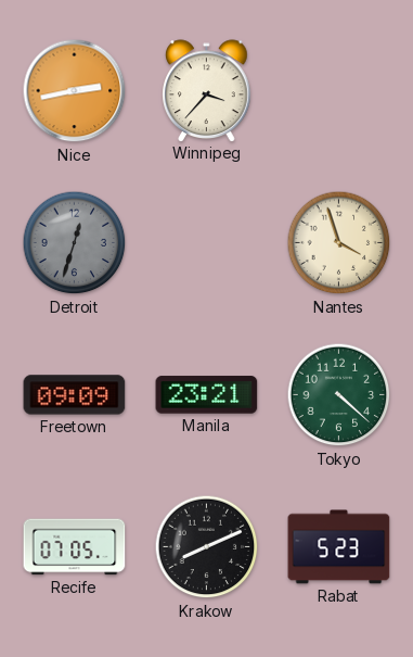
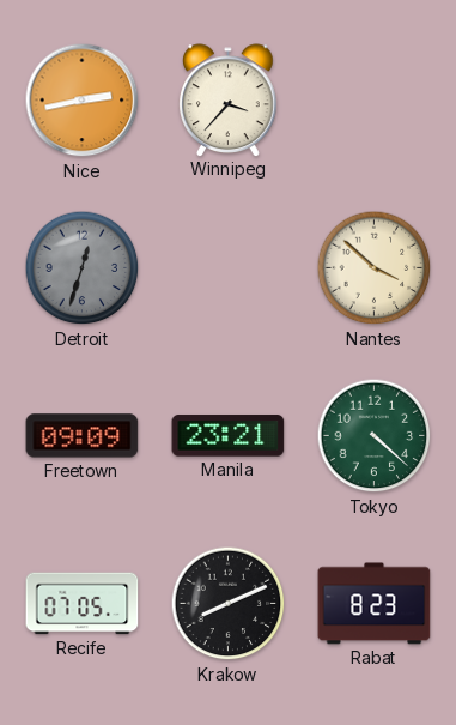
Nantes: 3:57 -> 3:52 (375, 268)
Rabat: 5:23 -> 8:23 (375, 604)
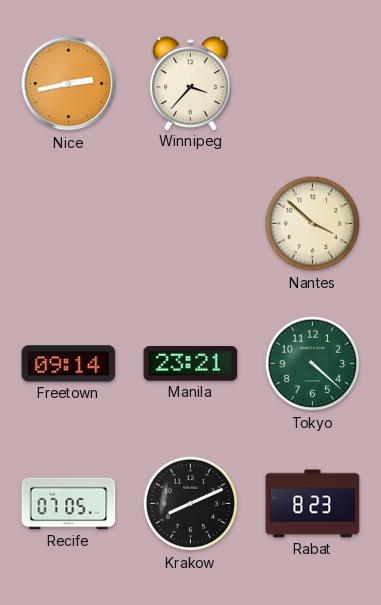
Detroit: 12:33 -> none (83, 268)
Freetown: 09:09 -> 09:14 (69, 364)
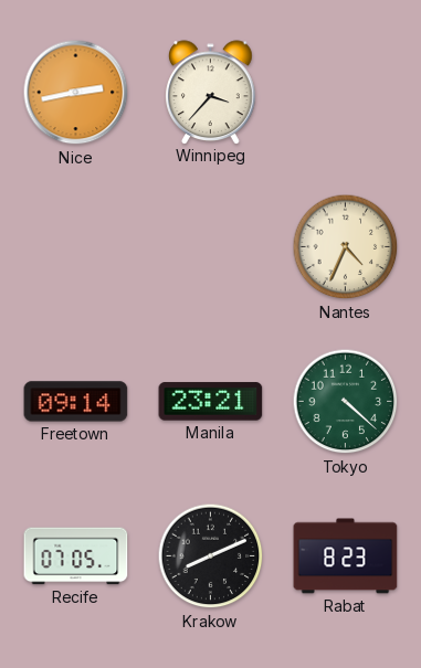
Nantes: 3:52 -> 4:34 (346, 247)
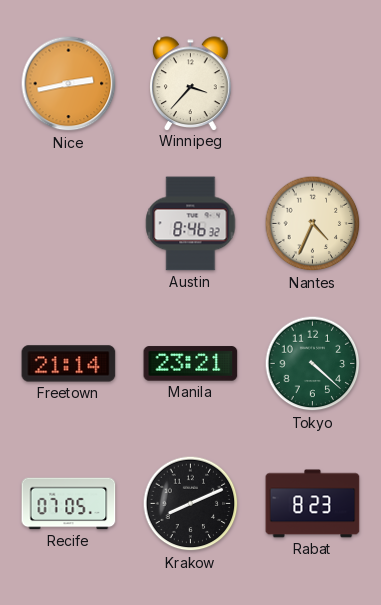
Austin: none -> 8:46 (191, 224)
Freetown: 09:14 -> 21:14 (69, 364)
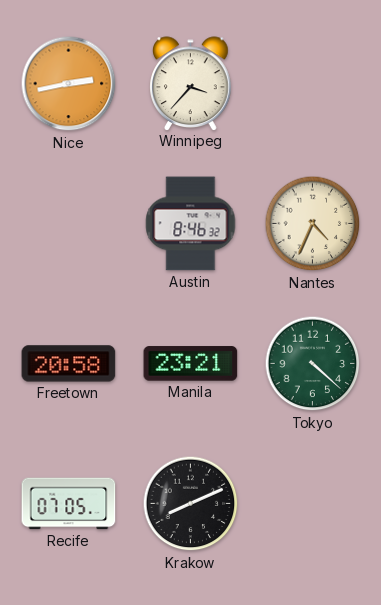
Freetown: 21:14 -> 20:58 (69, 364)
Rabat: 8:23 -> none (313, 504)
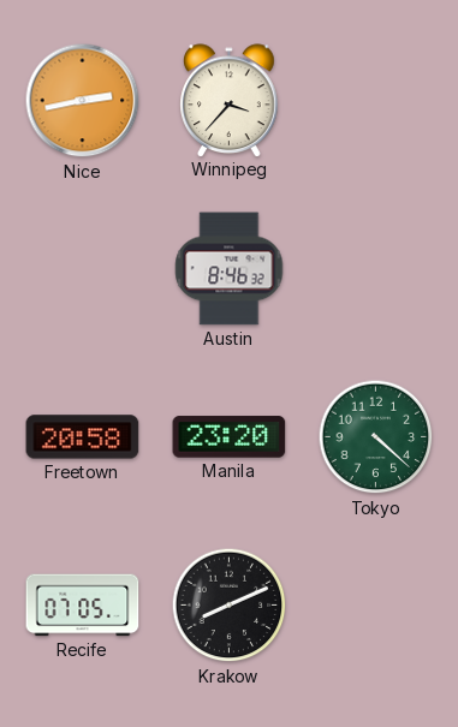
Nantes: 4:34 -> none (313, 224)
Manila: 23:21 -> 23:20 (230, 437)
